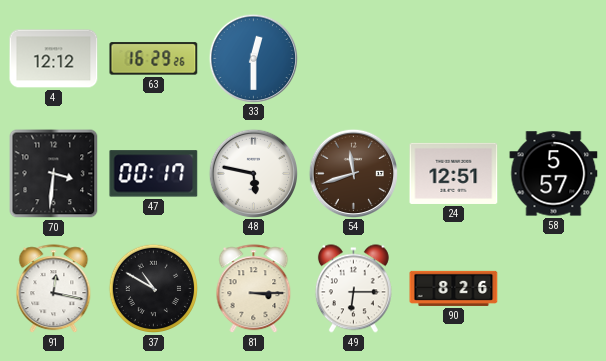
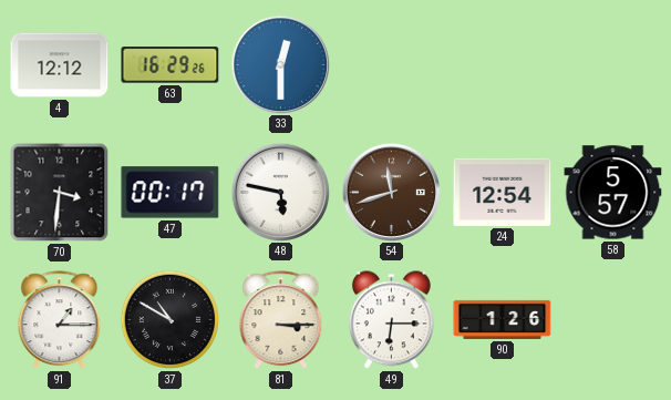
24: 12:51 -> 12:54 (503, 192)
91: 12:17 -> 1:15 (60, 320)
90: 8:26 -> 1:26 (503, 319)
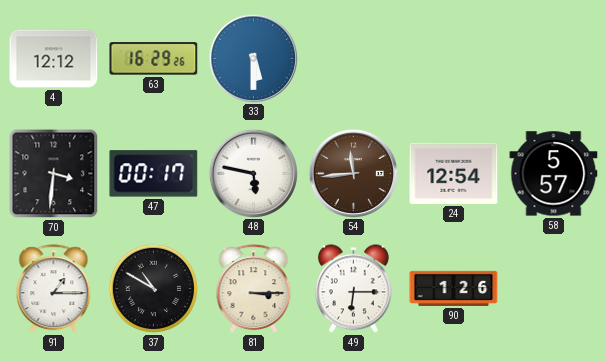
33: 12:30 -> 5:30 (253, 58)
54: 11:42 -> 11:44 (353, 173)
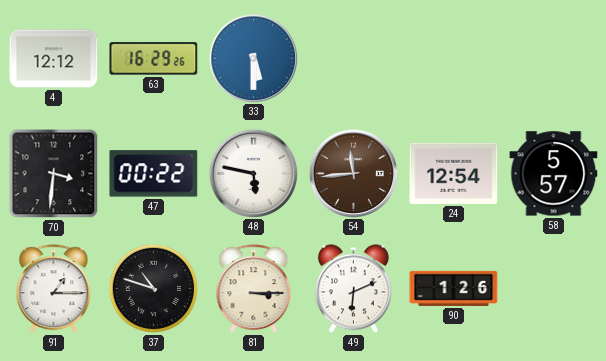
47: 00:17 -> 00:22 (154, 174)
37: 10:50 -> 10:48 (154, 289)
49: 6:15 -> 6:11 (353, 289)
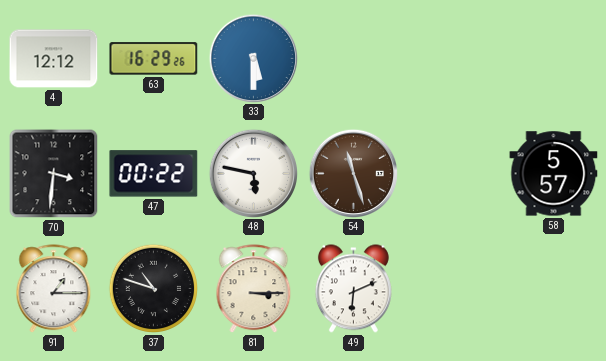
54: 11:44 -> 11:27 (353, 173)
24: 12:54 -> none (454, 173)
90: 1:26 -> none (454, 288)
